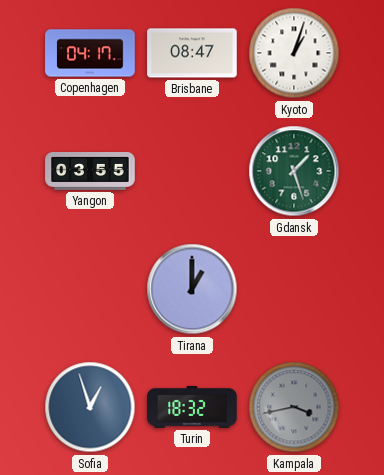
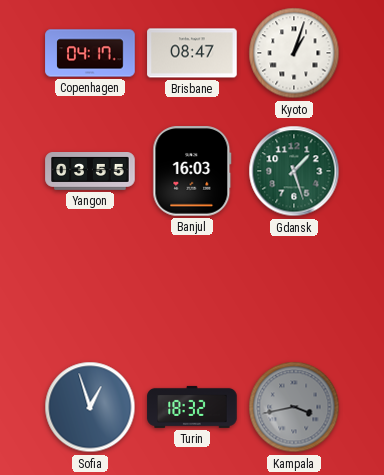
Banjul: none -> 16:03 (192, 171)
Tirana: 1:00 -> none (192, 289)
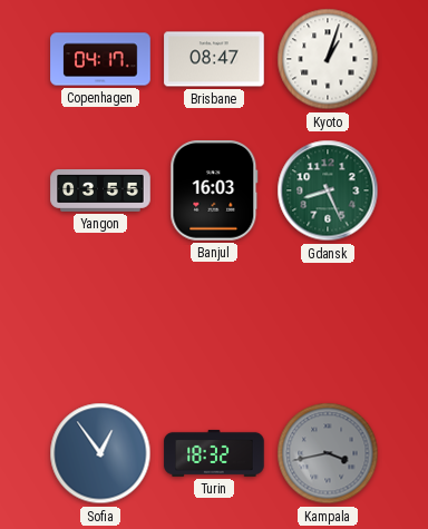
Gdansk: 1:27 -> 8:26 (328, 190)
Sofia: 12:57 -> 12:54 (100, 453)
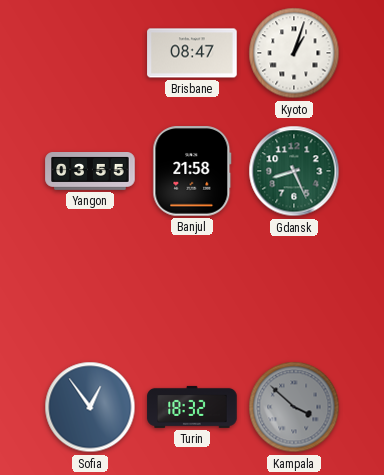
Copenhagen: 04:17 -> none (100, 59)
Banjul: 16:03 -> 21:58 (192, 171)
Kampala: 3:43 -> 3:52 (294, 407)
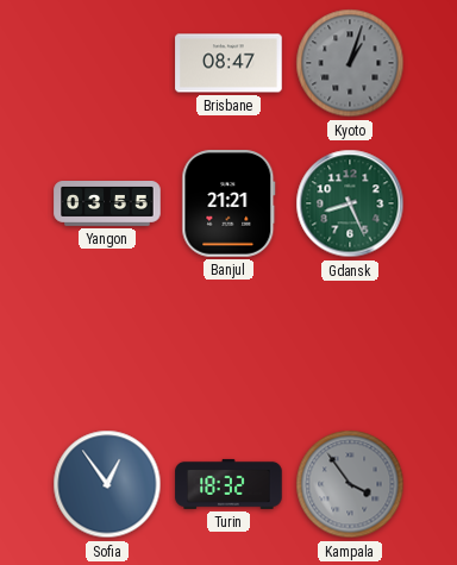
Kyoto dial: white -> grey (350, 63)
Banjul: 21:58 -> 21:21 (228, 203)
Kampala: 3:52 -> 3:54 (350, 484)
